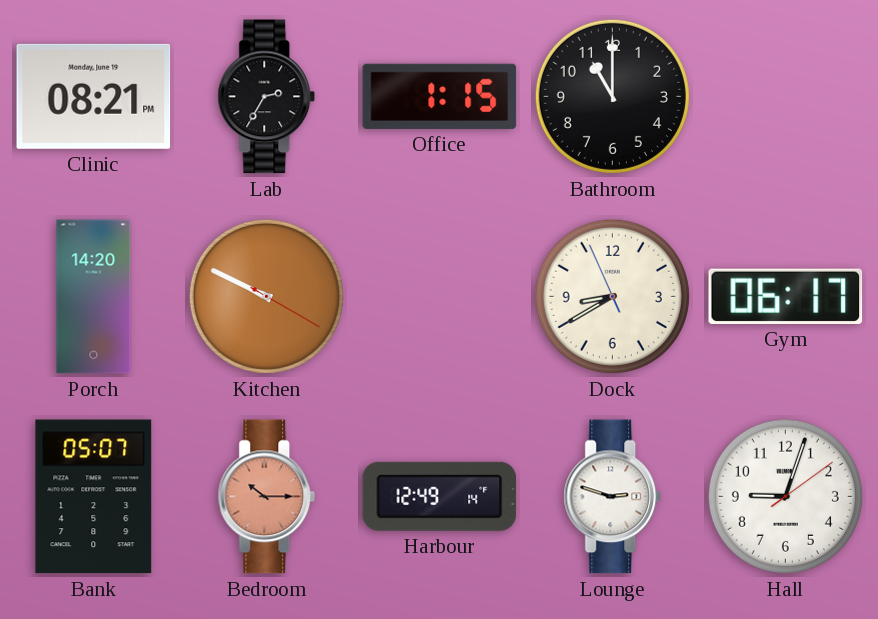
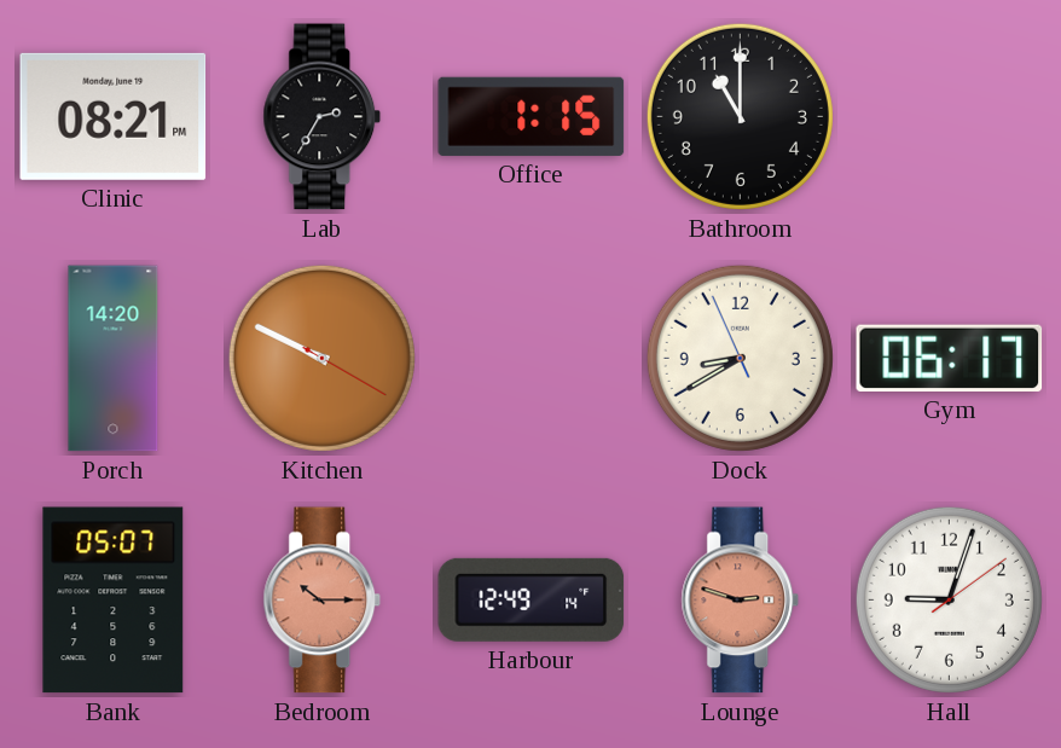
Lounge dial: white -> salmon (741, 601)
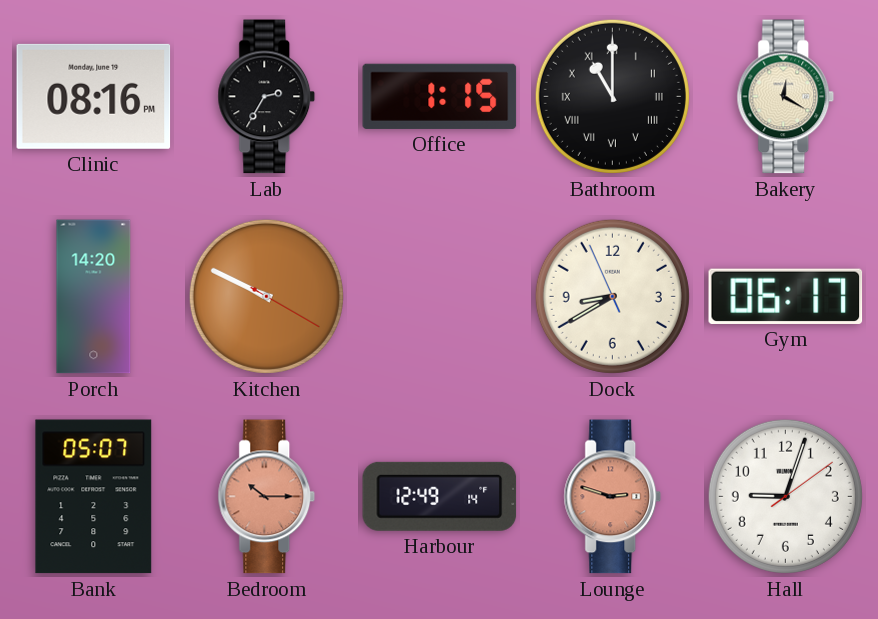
Clinic: 08:21 -> 08:16 (94, 96)
Bathroom numerals: Arabic -> Roman (612, 96)
Bakery: none -> 12:20 (786, 97)
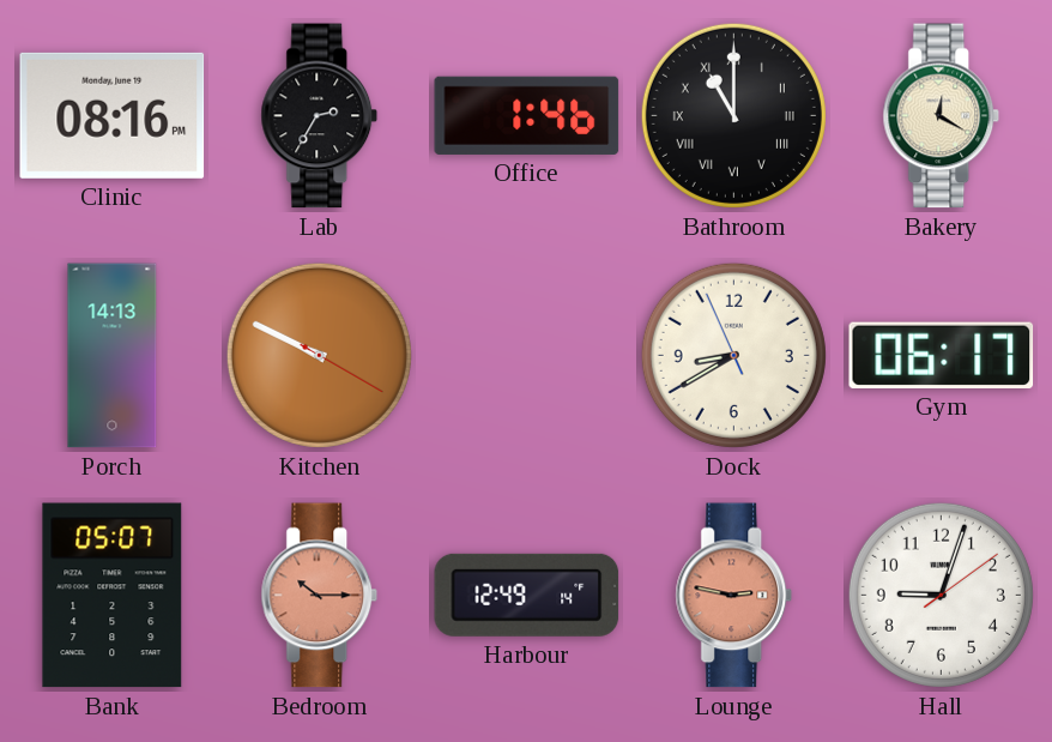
Office: 1:15 -> 1:46 (527, 115)
Porch: 14:20 -> 14:13 (113, 356)
Lounge: 2:48 -> 2:47 (734, 596)
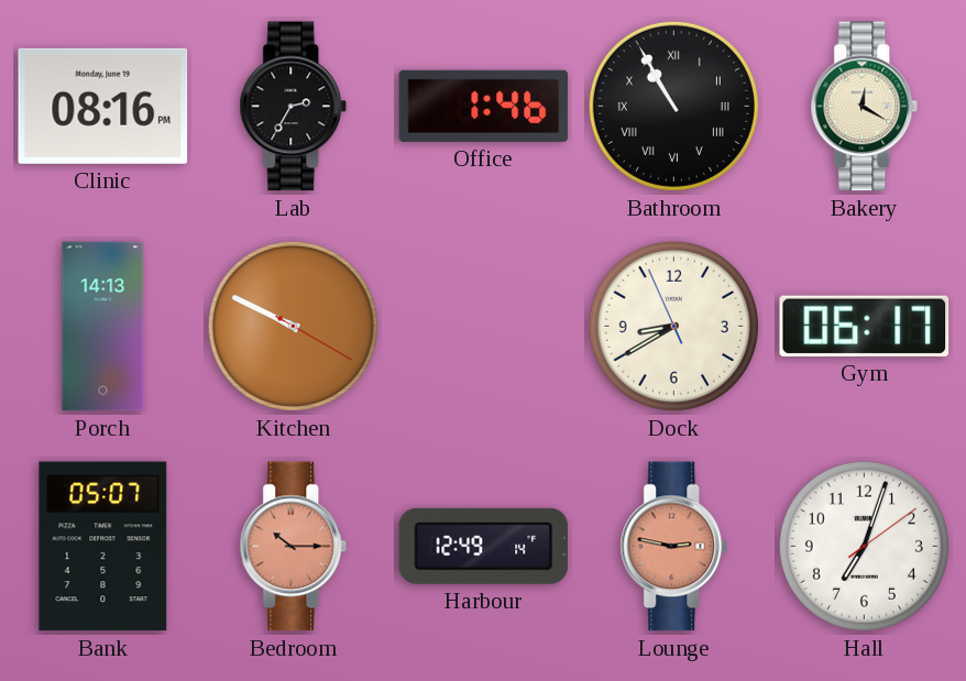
Bathroom: 11:00 -> 10:55 (673, 106)
Hall: 9:03 -> 7:03 (864, 546)
